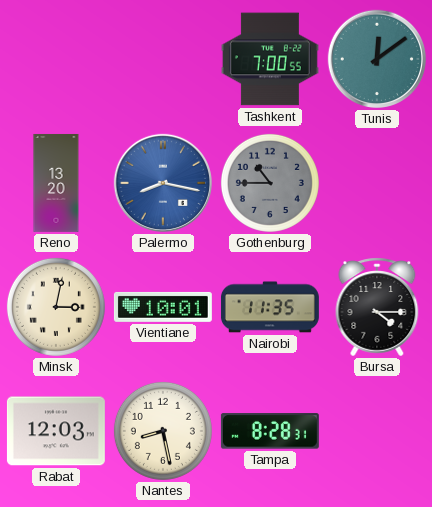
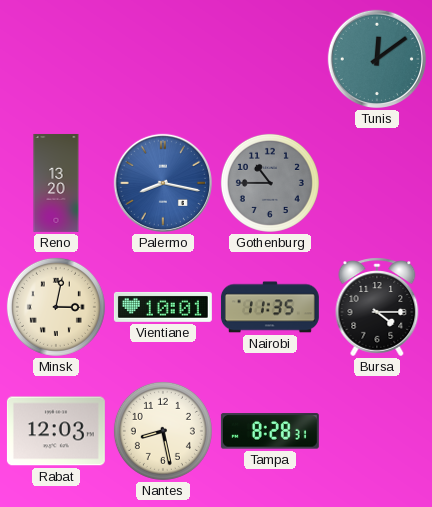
Tashkent: 7:00 -> none (270, 59)
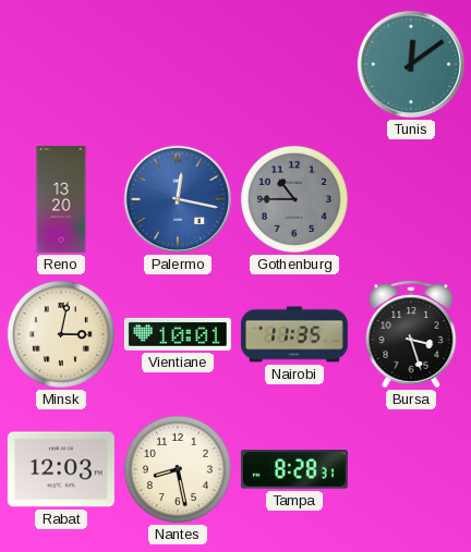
Palermo: 8:17 -> 12:17 (178, 199)
Bursa: 4:15 -> 3:27 (411, 334)
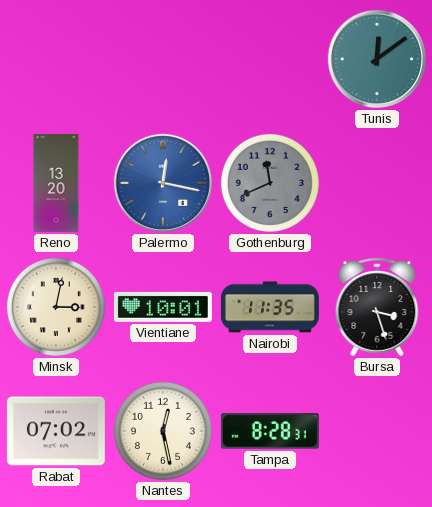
Gothenburg: 10:45 -> 11:41 (270, 183)
Rabat: 12:03 -> 07:02 (56, 431)
Nantes: 8:28 -> 12:28 (163, 431)
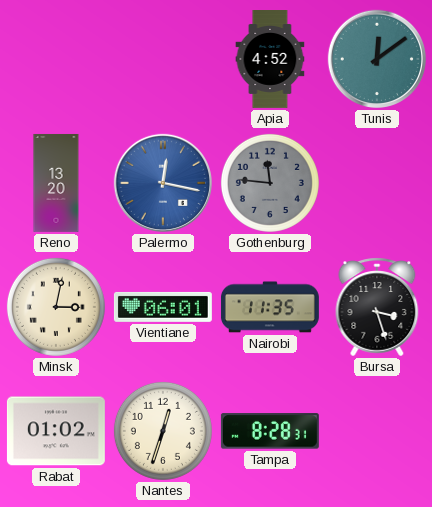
Apia: none -> 4:52 (270, 60)
Gothenburg: 11:41 -> 11:46 (270, 183)
Vientiane: 10:01 -> 06:01 (163, 307)
Rabat: 07:02 -> 01:02 (56, 431)
Nantes: 12:28 -> 12:33 (163, 431)
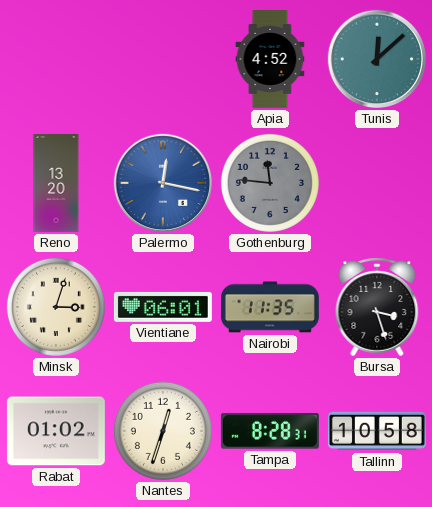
Tunis: 12:09 -> 12:08 (377, 59)
Minsk: 3:02 -> 3:03 (56, 307)
Tallinn: none -> 10:58 (377, 431)
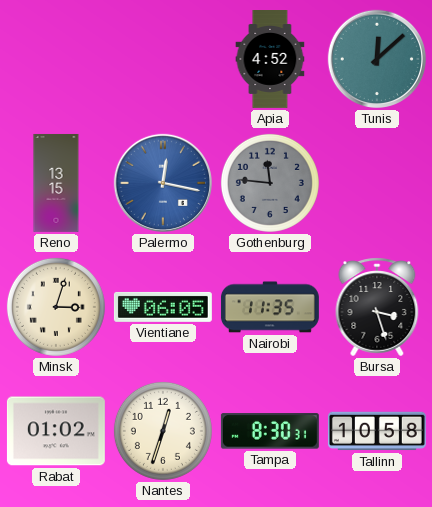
Reno: 13:20 -> 13:15 (56, 183)
Vientiane: 06:01 -> 06:05 (163, 307)
Tampa: 8:28 -> 8:30 (270, 431)
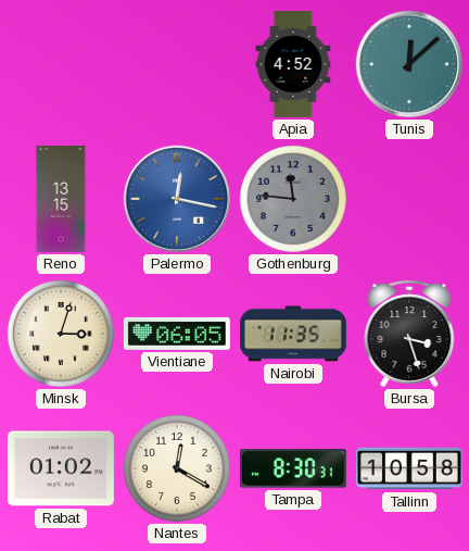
Nantes: 12:33 -> 12:20 (177, 468)
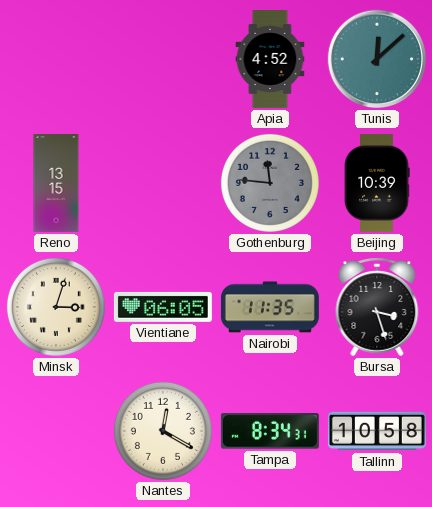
Palermo: 12:17 -> none (177, 199)
Beijing: none -> 10:39 (377, 183)
Rabat: 01:02 -> none (61, 468)
Tampa: 8:30 -> 8:34 (270, 431)
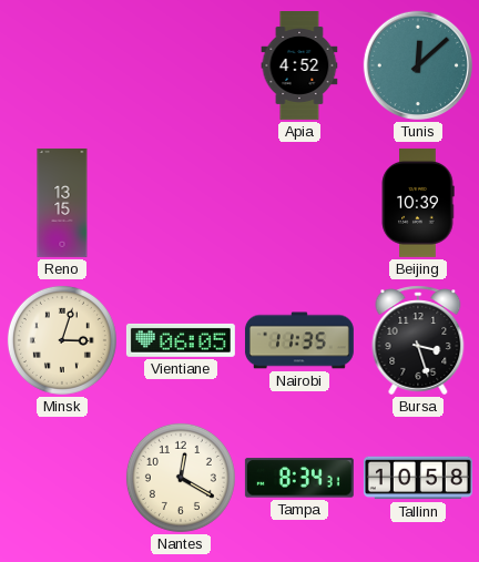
Gothenburg: 11:46 -> none (270, 183)
